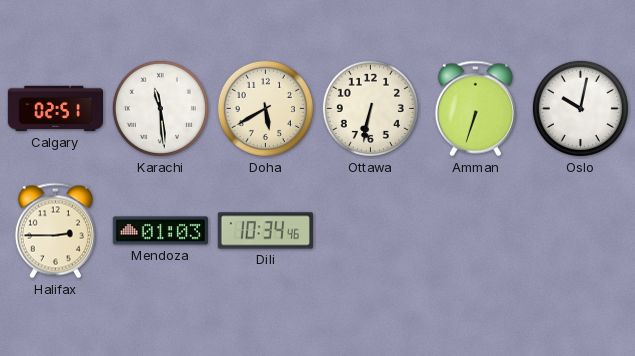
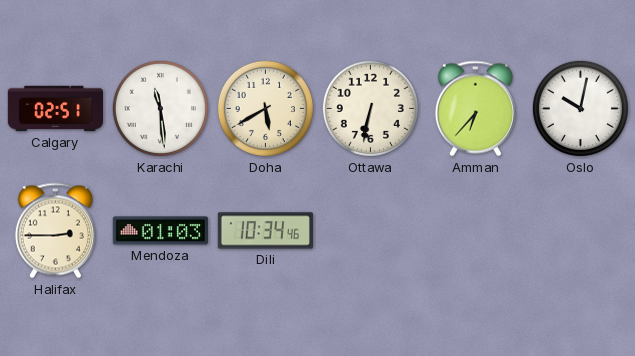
Amman: 6:33 -> 6:37 (475, 109)
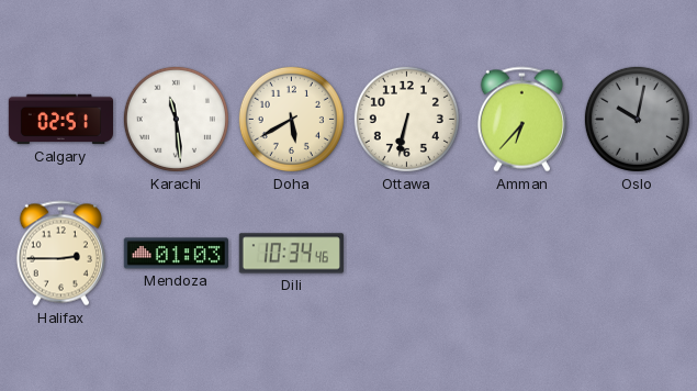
Oslo dial: white -> grey (637, 119)
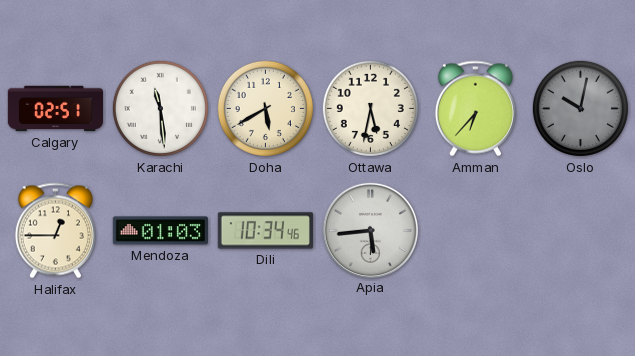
Ottawa: 6:32 -> 5:32 (370, 108)
Halifax: 2:45 -> 12:45 (55, 231)
Apia: none -> 5:44 (370, 230)
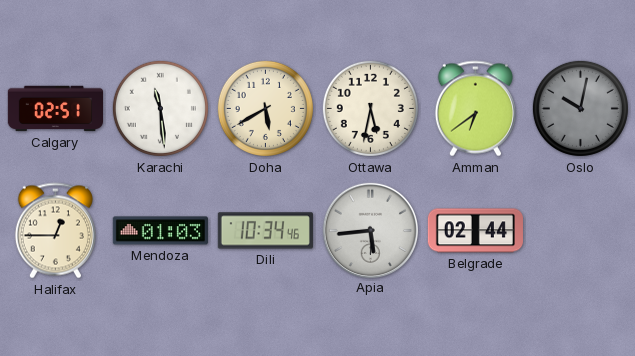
Amman: 6:37 -> 6:39 (475, 109)
Belgrade: none -> 02:44 (475, 231)
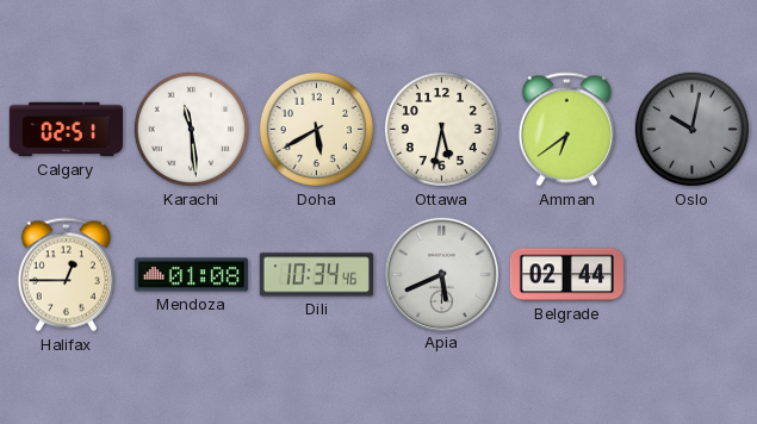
Mendoza: 01:03 -> 01:08 (191, 275)
Apia: 5:44 -> 5:41 (441, 274)
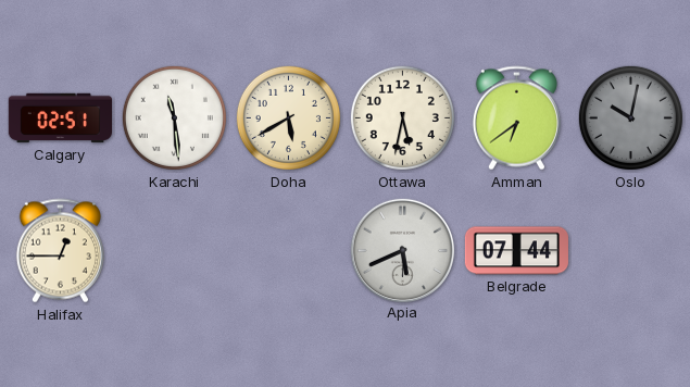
Mendoza: 01:08 -> none (191, 275)
Dili: 10:34 -> none (316, 275)
Belgrade: 02:44 -> 07:44 (516, 251)
